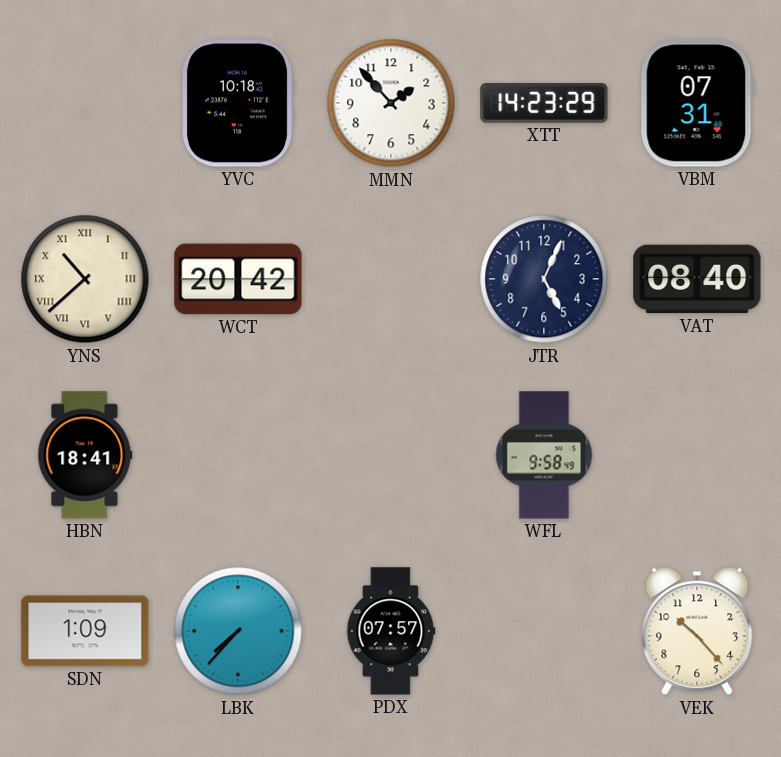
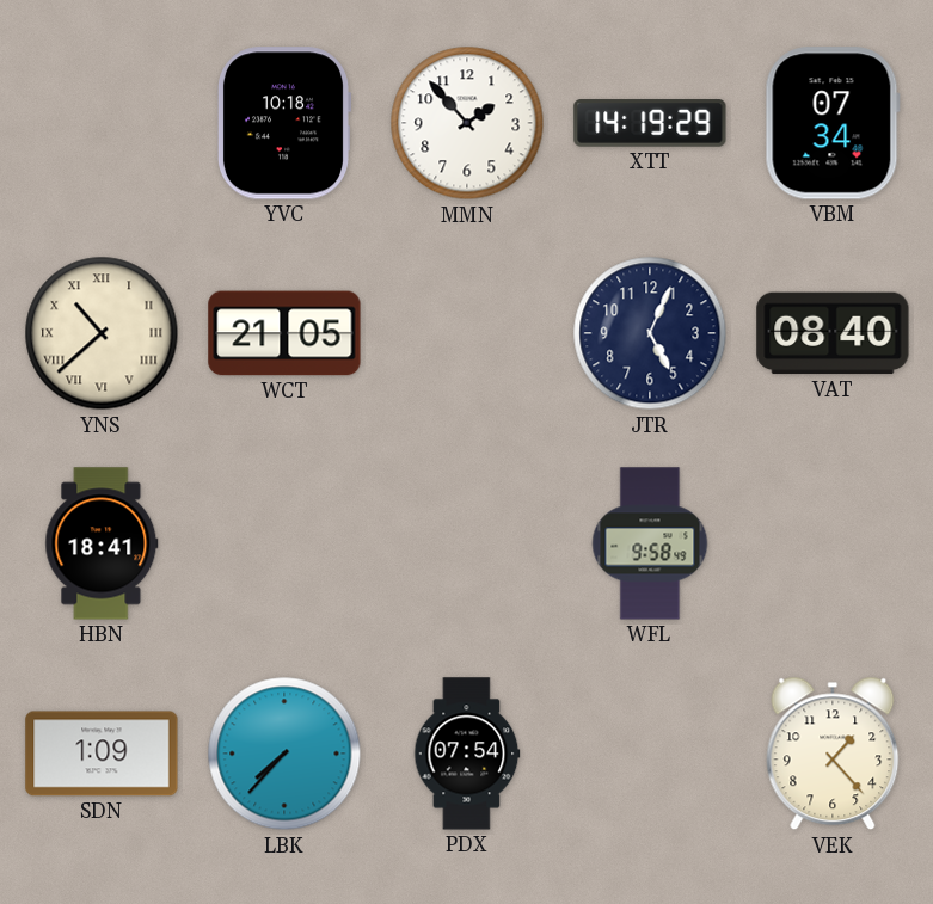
XTT: 14:23 -> 14:19 (650, 123)
VBM: 07:31 -> 07:34 (833, 123)
WCT: 20:42 -> 21:05 (284, 333)
PDX: 07:57 -> 07:54 (467, 754)
VEK: 10:23 -> 1:23 (833, 754)
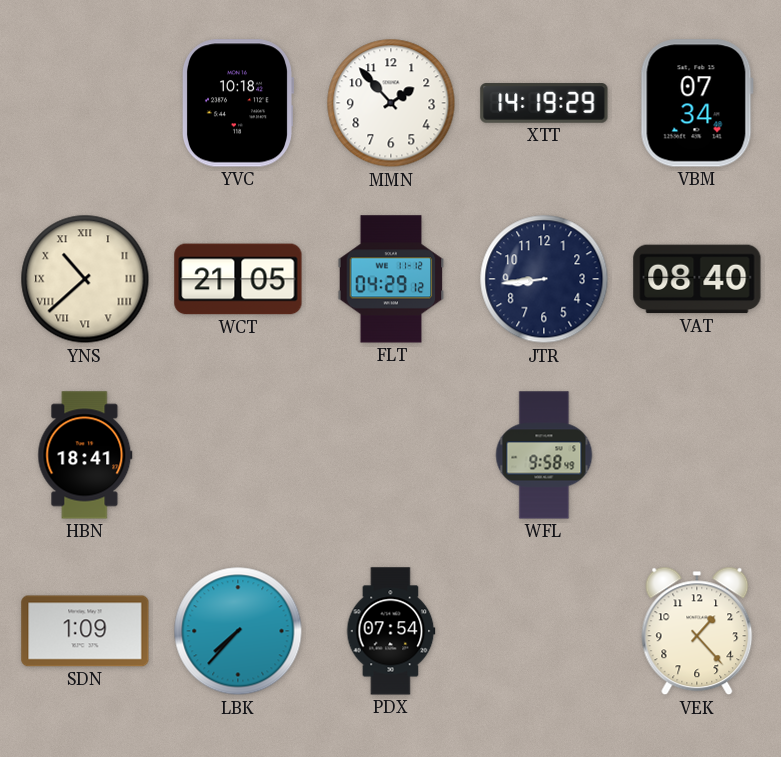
FLT: none -> 04:29 (391, 279)
JTR: 5:04 -> 8:44 (544, 279)
